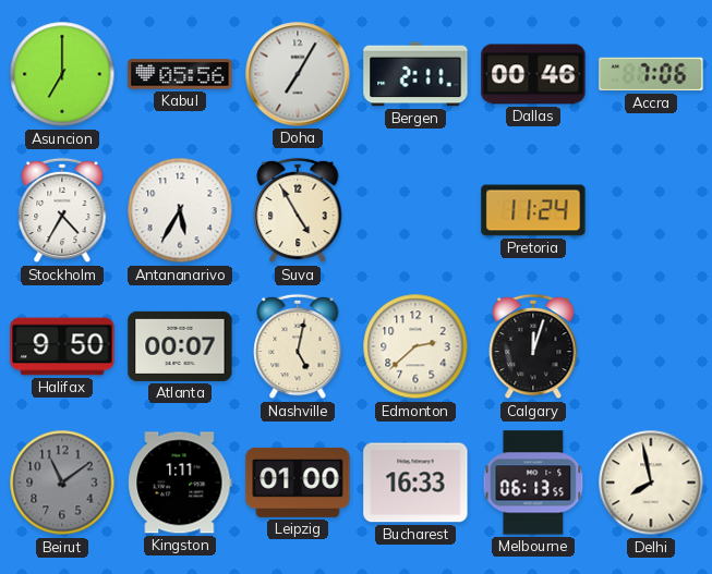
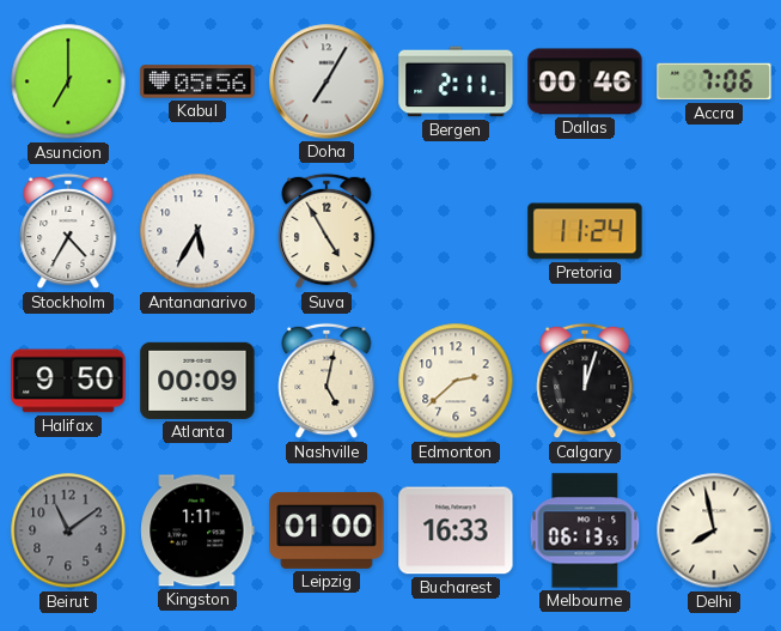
Atlanta: 00:07 -> 00:09 (197, 381)
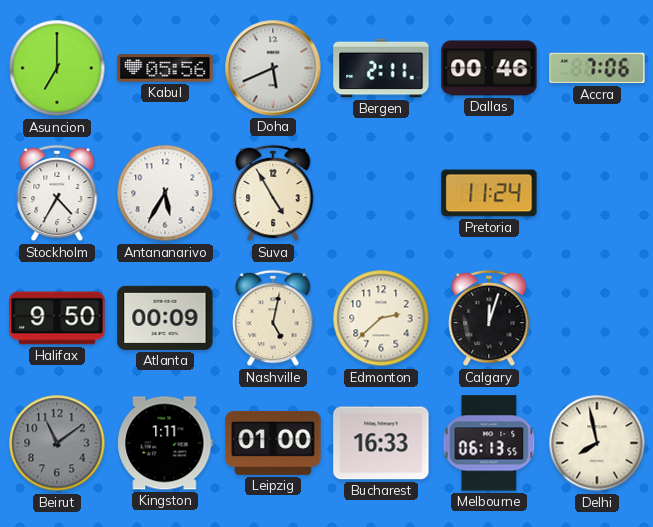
Doha: 7:05 -> 5:41 (273, 68)
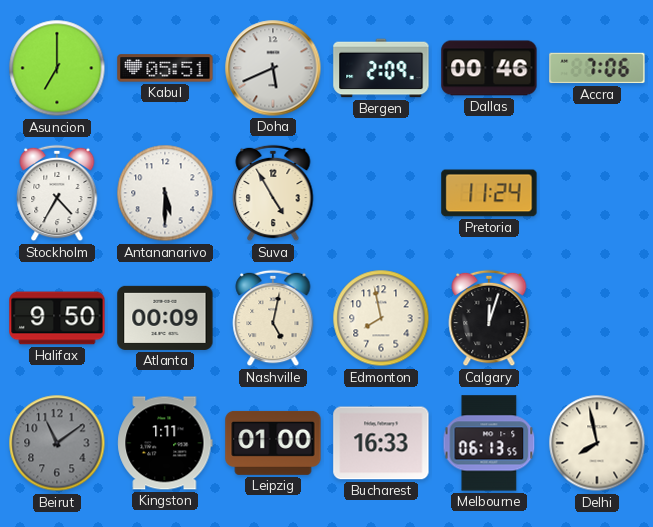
Kabul: 05:56 -> 05:51 (165, 68)
Bergen: 2:11 -> 2:09 (381, 68)
Antananarivo: 5:35 -> 5:30 (165, 193)
Edmonton: 2:38 -> 7:58 (381, 318)
